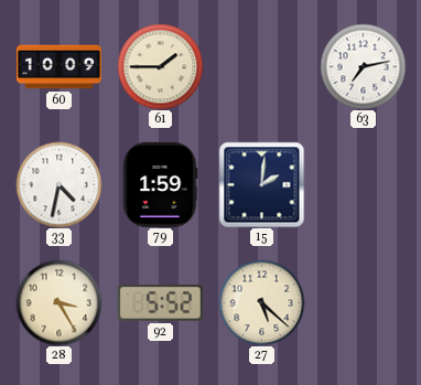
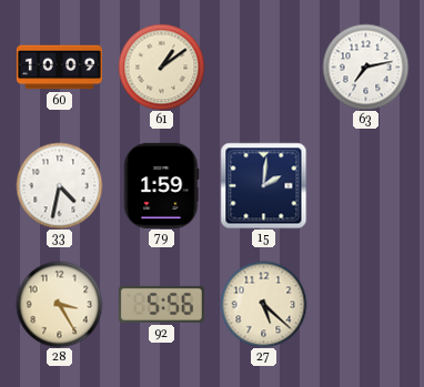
61: 1:45 -> 1:09 (161, 67)
92: 5:52 -> 5:56 (161, 304)
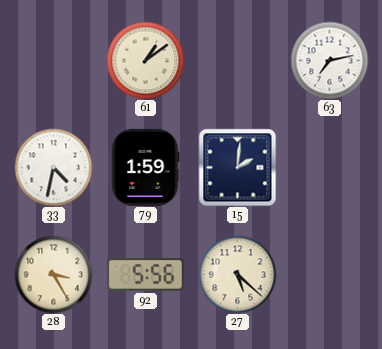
60: 10:09 -> none (59, 68)
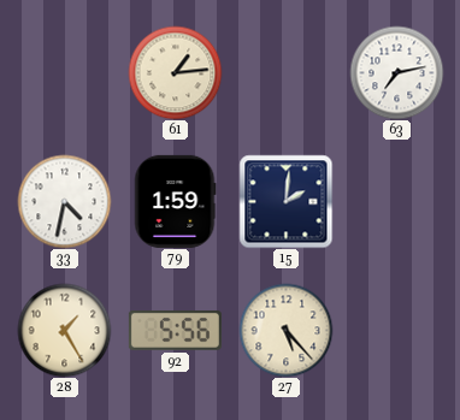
61: 1:09 -> 1:14 (175, 72)
28: 3:25 -> 1:25 (64, 330)
27: 5:22 -> 5:23 (285, 330)
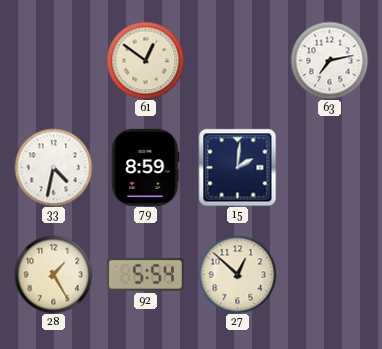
61: 1:14 -> 12:51 (145, 60)
79: 1:59 -> 8:59 (145, 167)
92: 5:56 -> 5:54 (145, 274)
27: 5:23 -> 12:52 (237, 274)
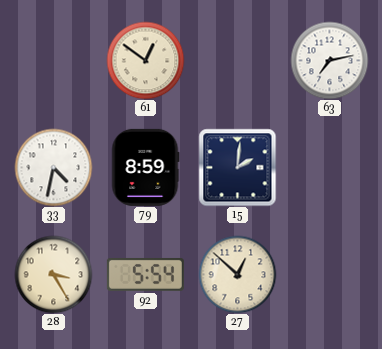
28: 1:25 -> 3:25 (53, 274)
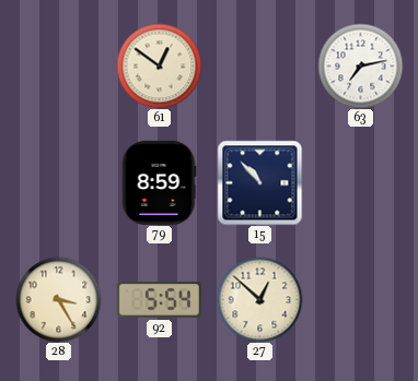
33: 4:32 -> none (53, 167)
15: 2:01 -> 10:53 (259, 182)
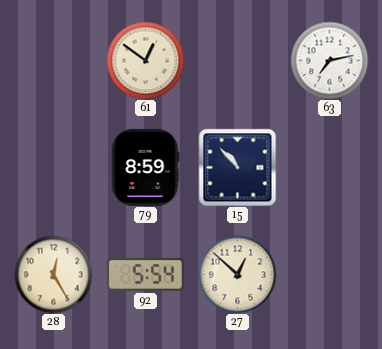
28: 3:25 -> 12:25 (53, 274)
